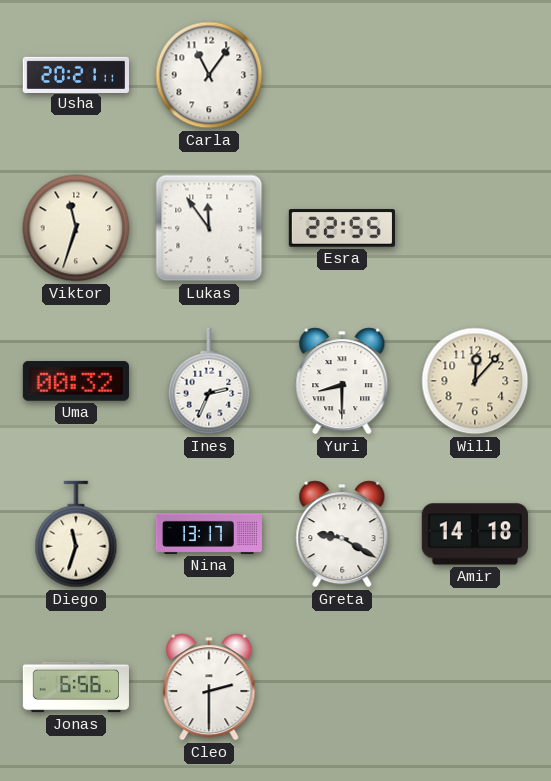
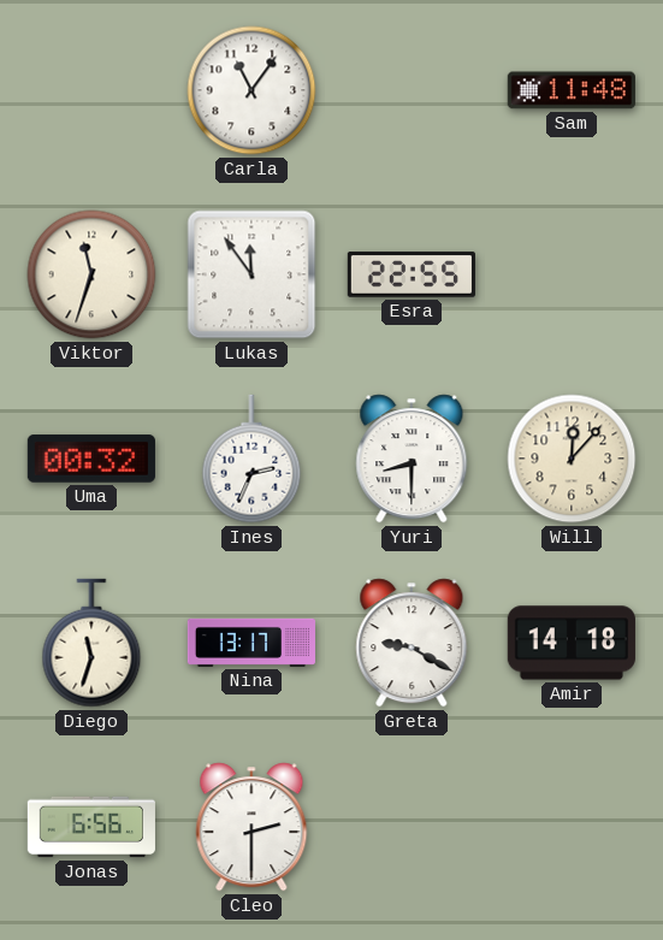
Usha: 20:21 -> none (75, 74)
Sam: none -> 11:48 (572, 90)
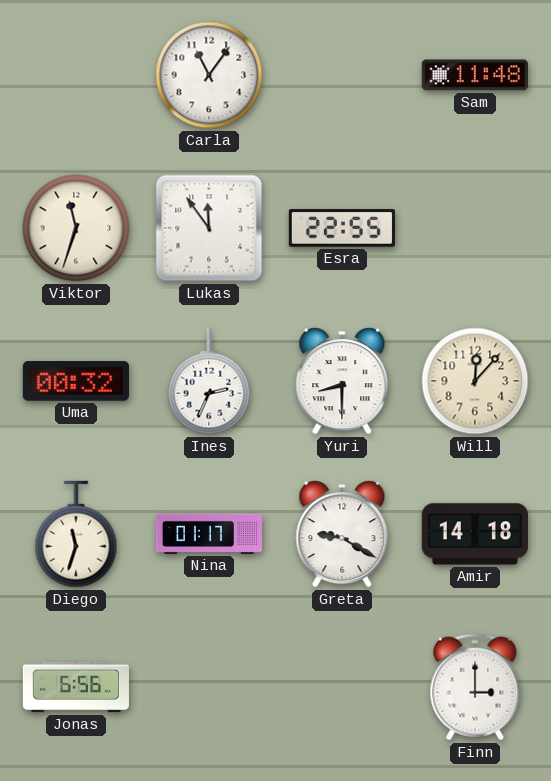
Nina: 13:17 -> 01:17 (208, 534)
Cleo: 2:30 -> none (251, 827)
Finn: none -> 3:00 (475, 687)
